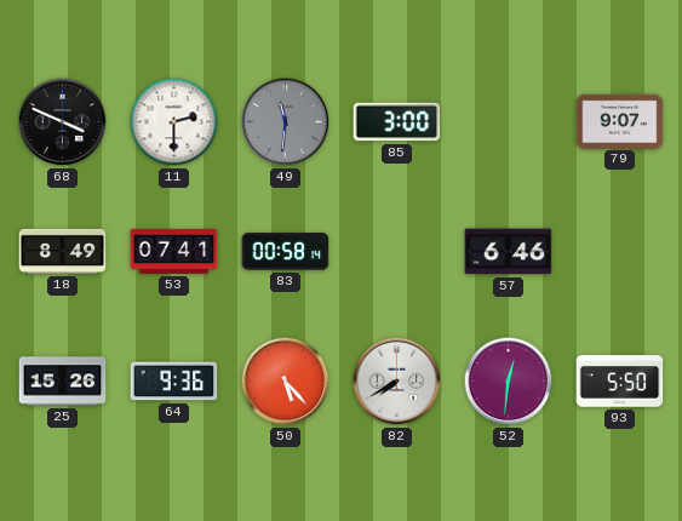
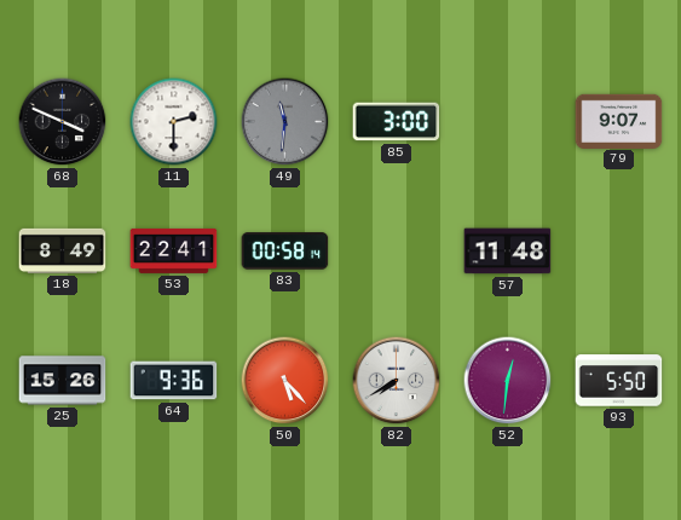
53: 07:41 -> 22:41 (174, 250)
57: 6:46 -> 11:48 (508, 252)
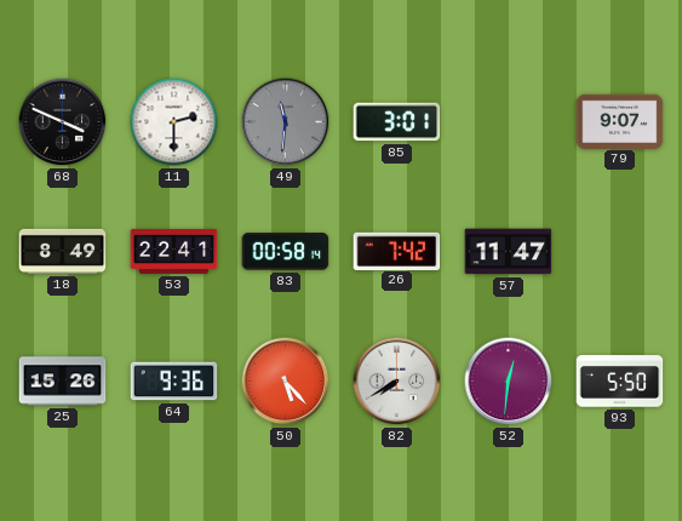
85: 3:00 -> 3:01 (397, 122)
26: none -> 7:42 (397, 251)
57: 11:48 -> 11:47 (509, 252)
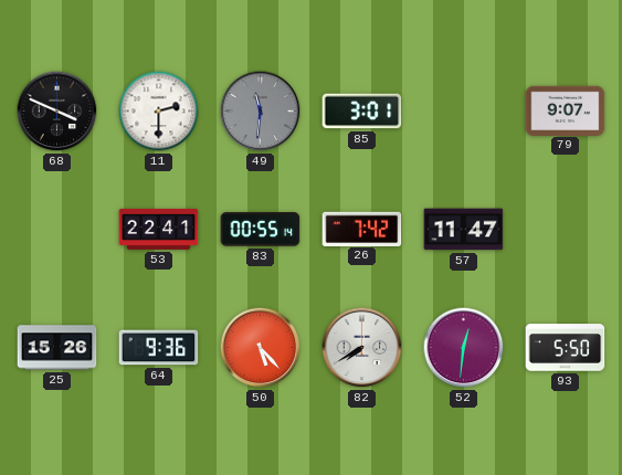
18: 8:49 -> none (63, 251)
83: 00:58 -> 00:55 (261, 230)
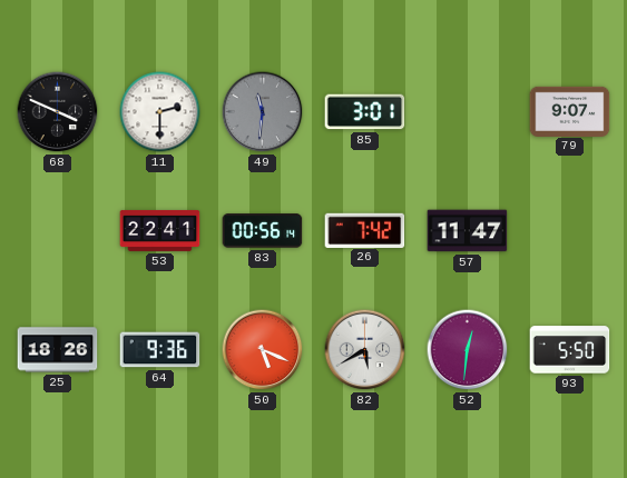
83: 00:55 -> 00:56 (263, 231)
25: 15:26 -> 18:26 (58, 350)
50: 5:23 -> 5:19 (263, 350)
82: 7:40 -> 5:40 (365, 350)
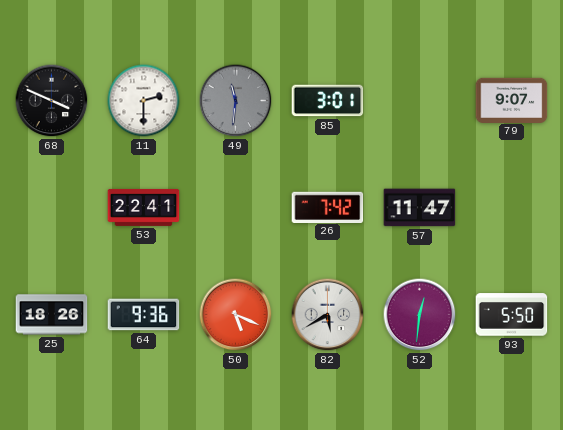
83: 00:56 -> none (263, 231)
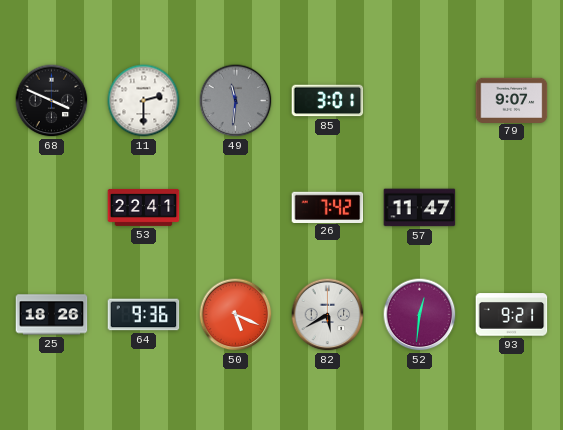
93: 5:50 -> 9:21 (512, 315)
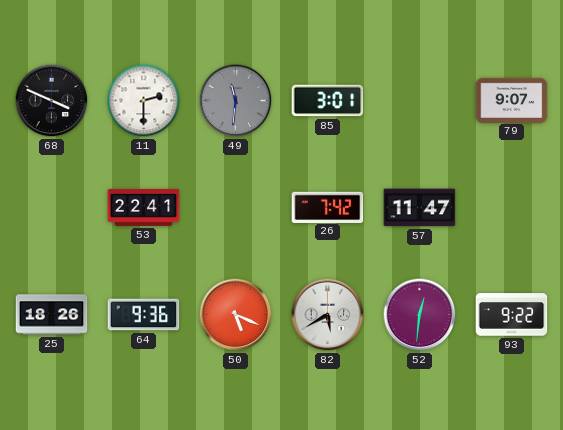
93: 9:21 -> 9:22 (512, 315)
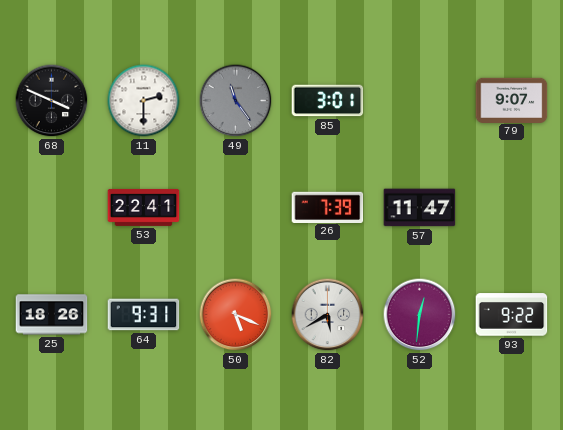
49: 11:31 -> 11:24 (236, 101)
26: 7:42 -> 7:39 (328, 207)
64: 9:36 -> 9:31 (144, 315)
